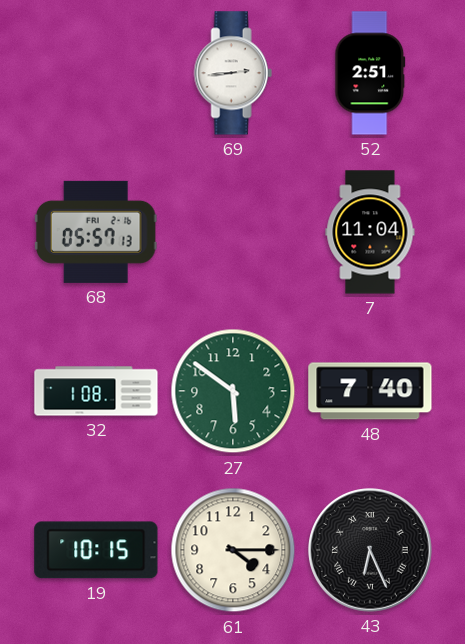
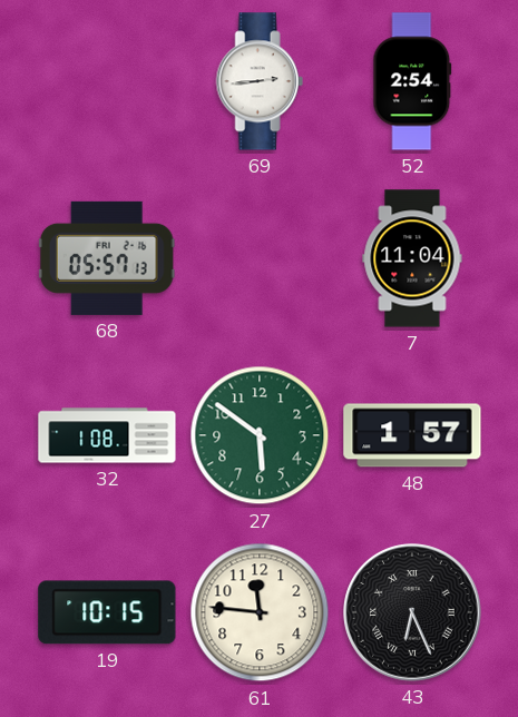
52: 2:51 -> 2:54 (412, 81)
48: 7:40 -> 1:57 (412, 435)
61: 4:15 -> 11:46 (260, 612)
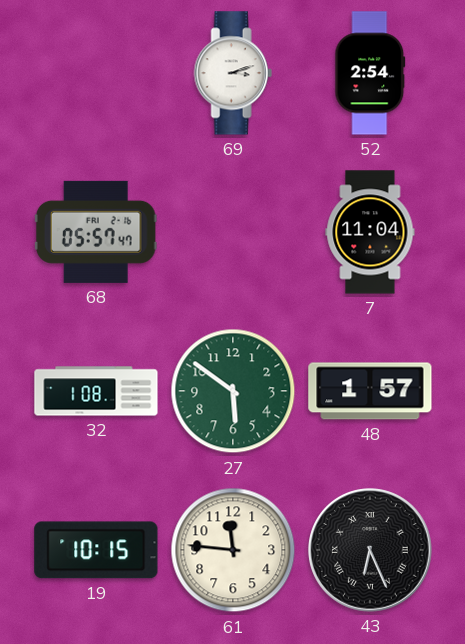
69: 2:44 -> 3:12 (233, 73)
68: 05:57:13 -> 05:57:47 (96, 232)
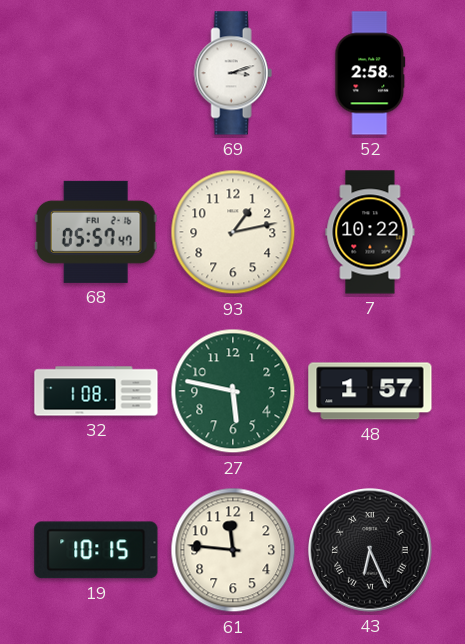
52: 2:54 -> 2:58 (370, 73)
93: none -> 1:13 (233, 232)
7: 11:04 -> 10:22 (370, 232)
27: 5:51 -> 5:47 (233, 391)
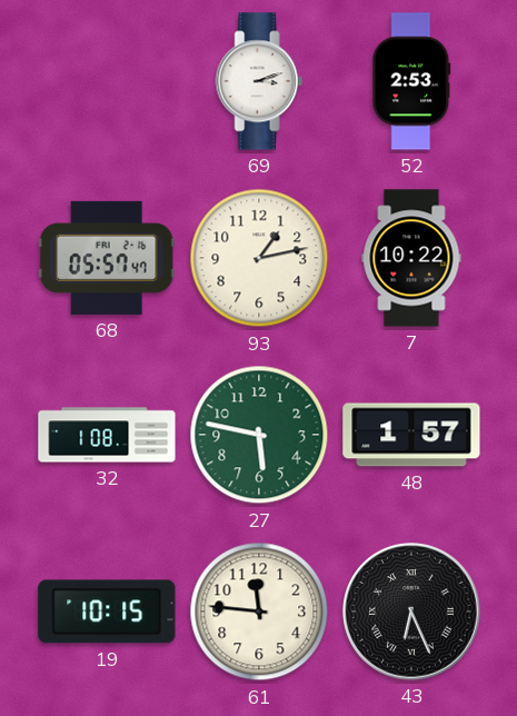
52: 2:58 -> 2:53 (411, 81)
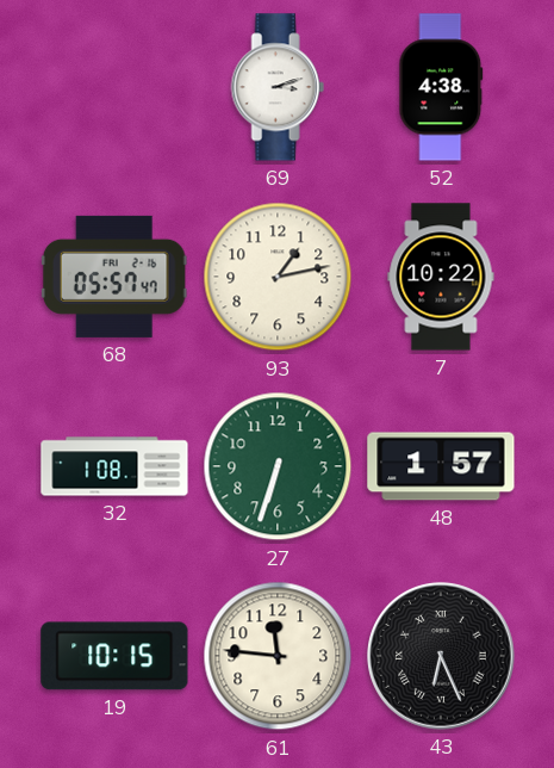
52: 2:53 -> 4:38 (441, 87)
27: 5:47 -> 6:33 (278, 466)
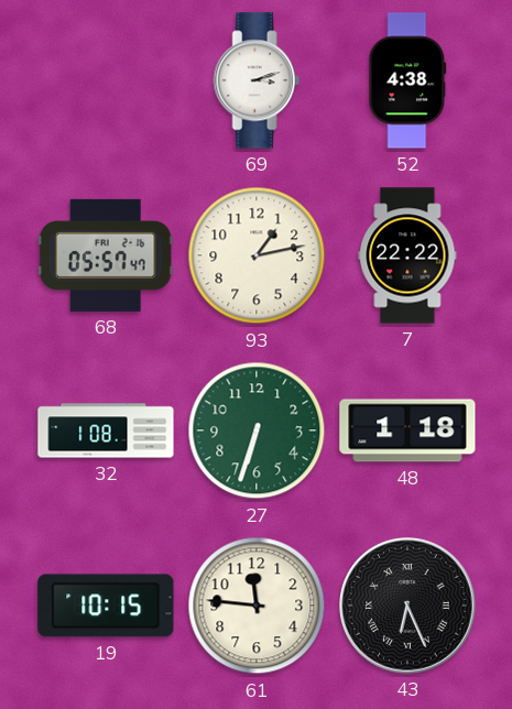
7: 10:22 -> 22:22 (407, 255)
48: 1:57 -> 1:18 (407, 430)
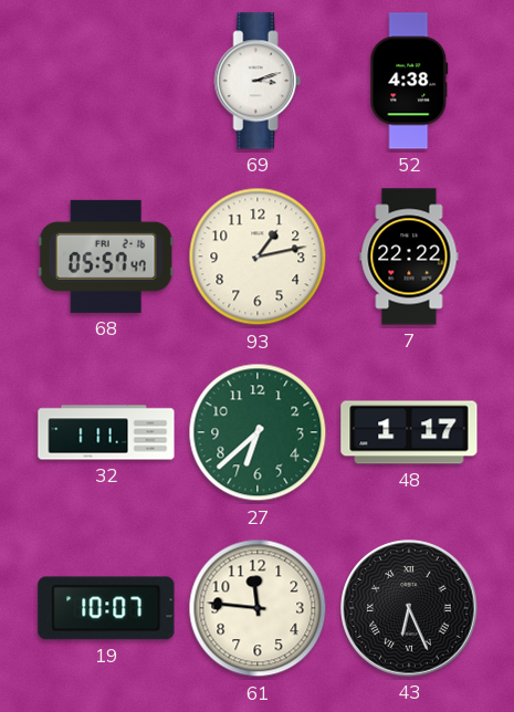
32: 1:08 -> 1:11 (106, 432)
27: 6:33 -> 6:38 (258, 432)
48: 1:18 -> 1:17 (409, 432)
19: 10:15 -> 10:07 (106, 608)
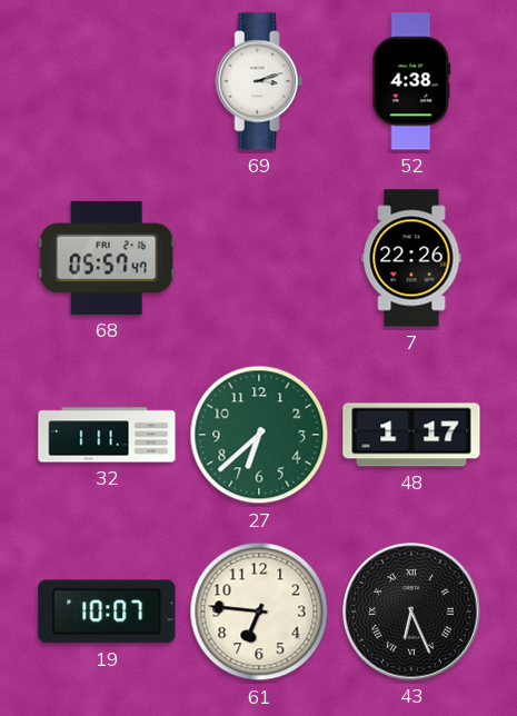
93: 1:13 -> none (258, 256)
7: 22:22 -> 22:26 (411, 258)
61: 11:46 -> 6:46 (259, 611)
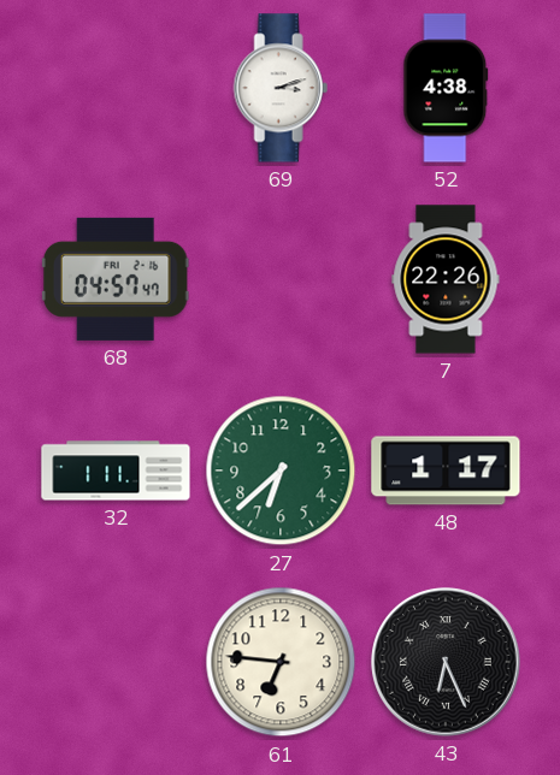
68: 05:57 -> 04:57 (116, 279)
19: 10:07 -> none (107, 611)
